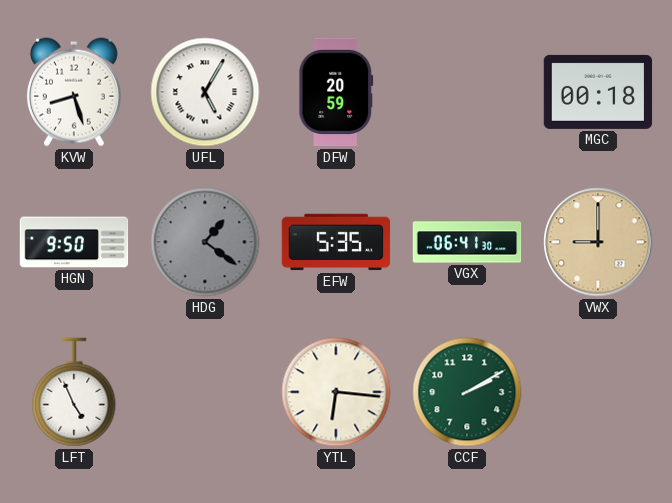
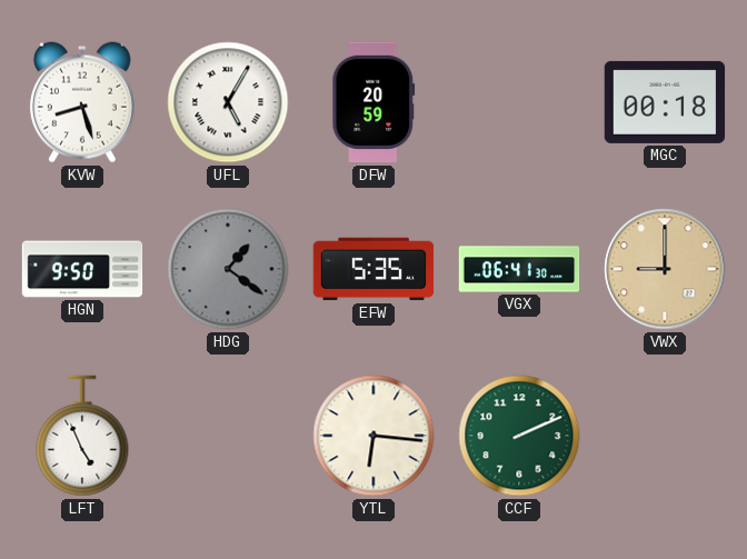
CCF: 2:10 -> 2:11 (519, 436)
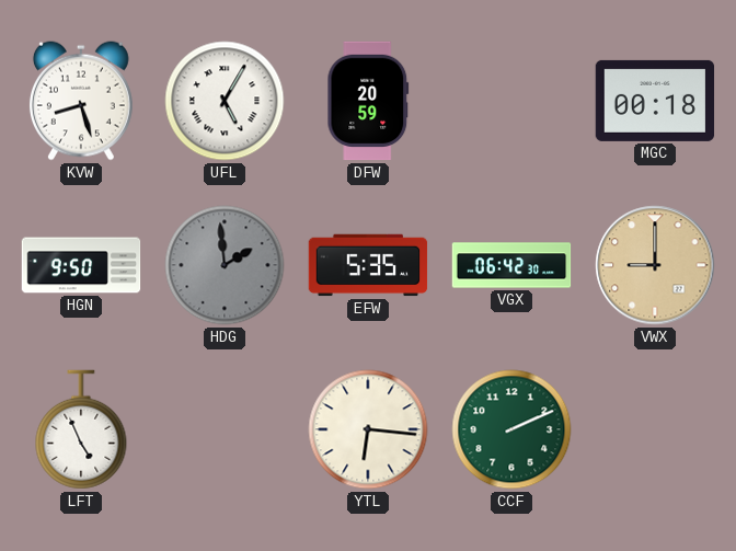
HDG: 1:21 -> 1:59 (225, 265)
VGX: 06:41 -> 06:42 (511, 265)
